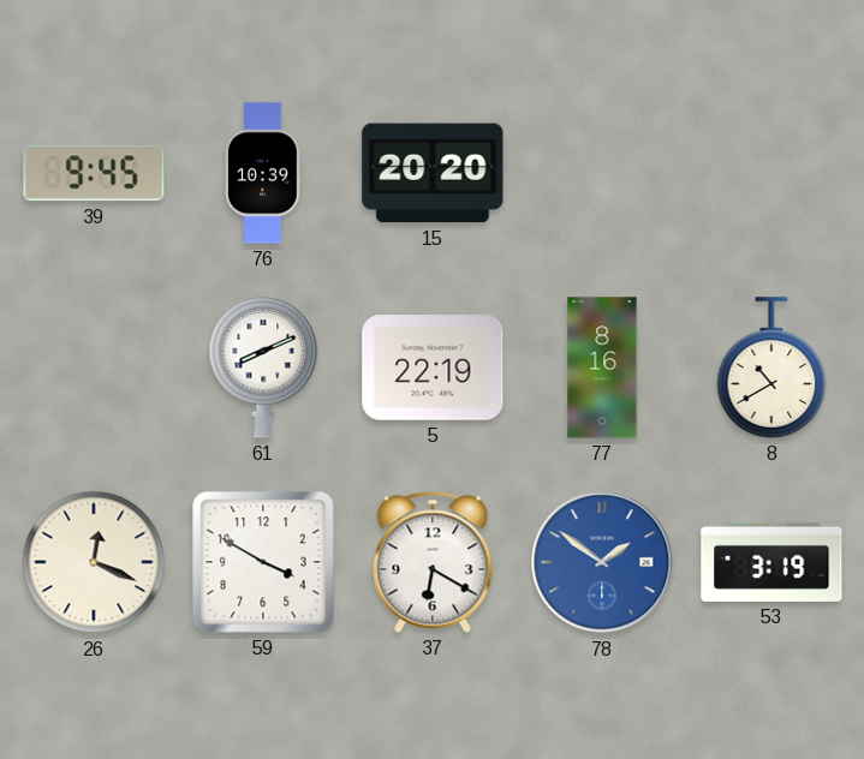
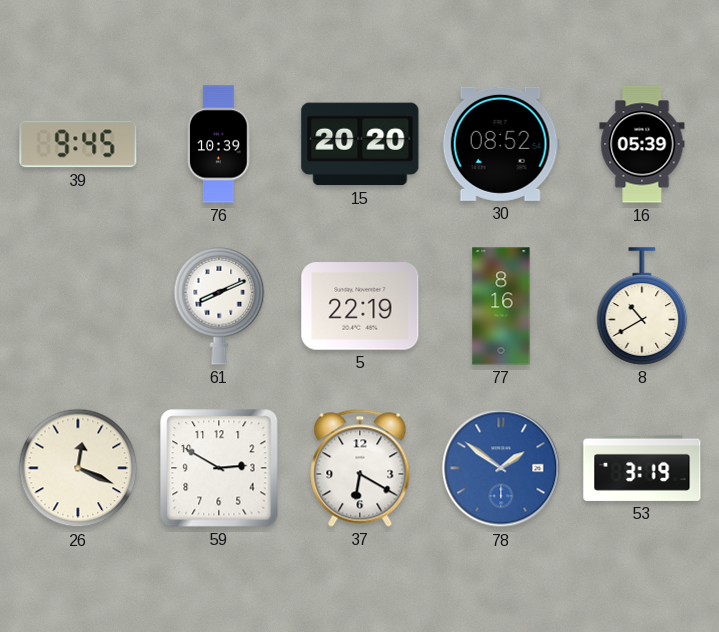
30: none -> 08:52 (501, 144)
16: none -> 05:39 (642, 144)
59: 3:50 -> 2:50 (219, 468)
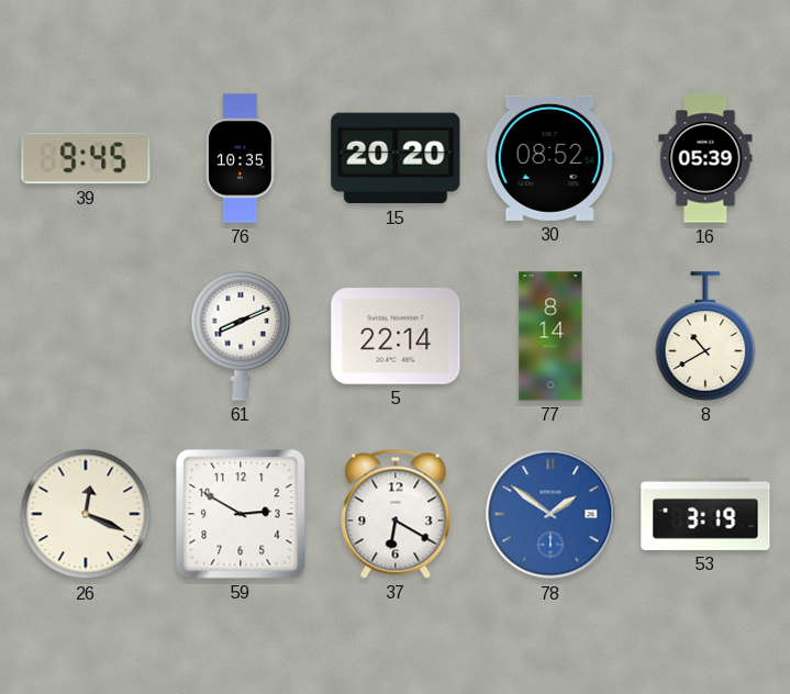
76: 10:39 -> 10:35 (241, 158)
5: 22:19 -> 22:14 (396, 336)
77: 8:16 -> 8:14 (550, 336)
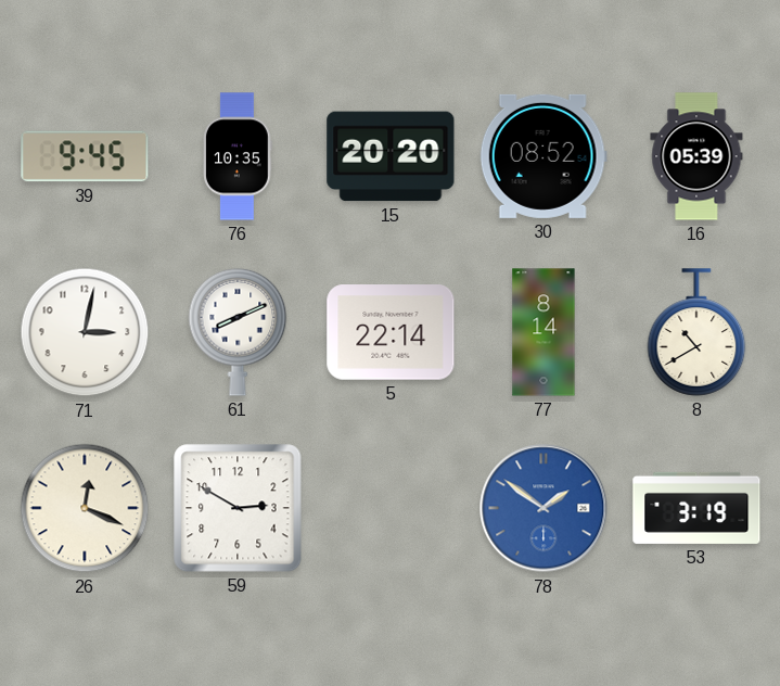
71: none -> 3:02 (85, 332)
37: 6:20 -> none (396, 514)
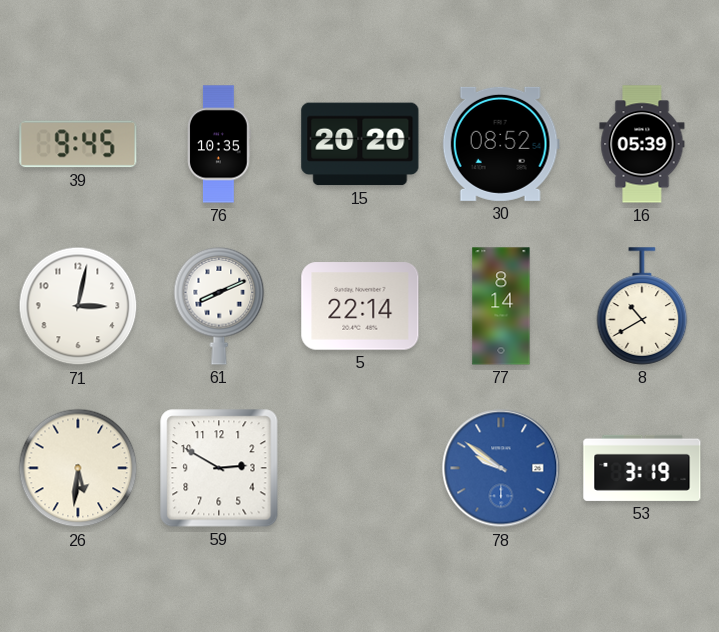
26: 12:19 -> 5:31 (78, 468)
78: 1:51 -> 9:51 (501, 468)
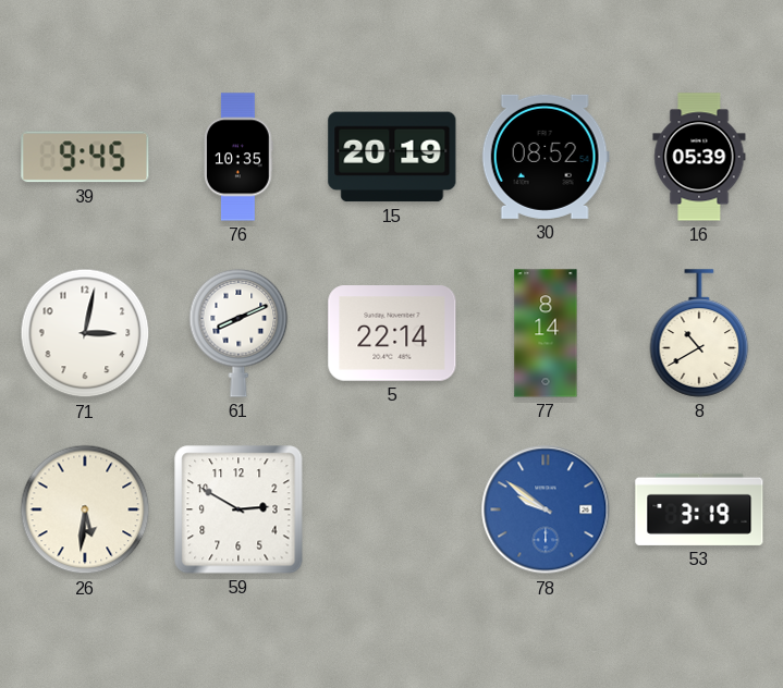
15: 20:20 -> 20:19 (392, 157)
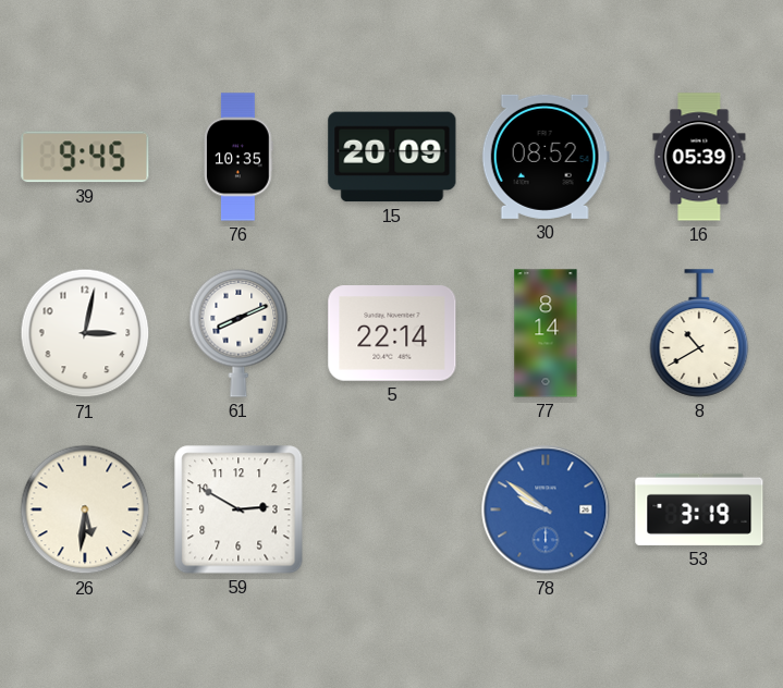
15: 20:19 -> 20:09 (392, 157)
